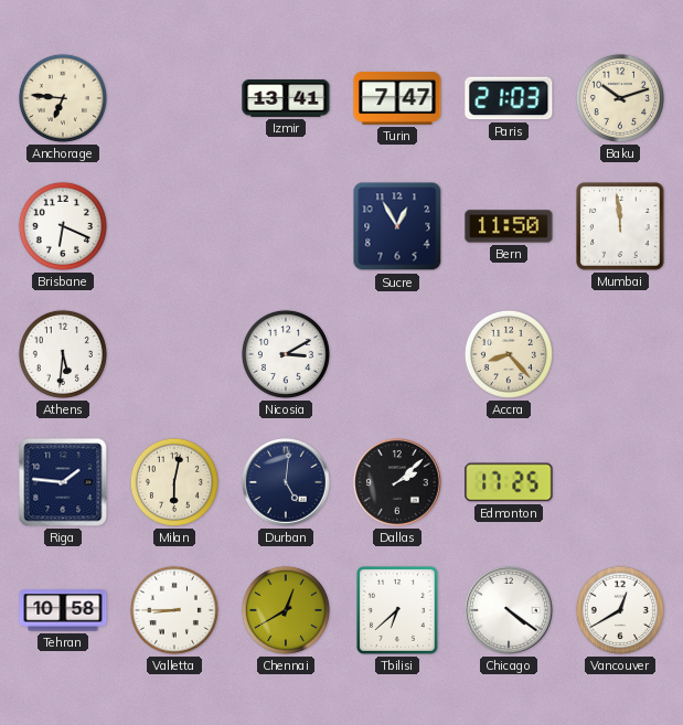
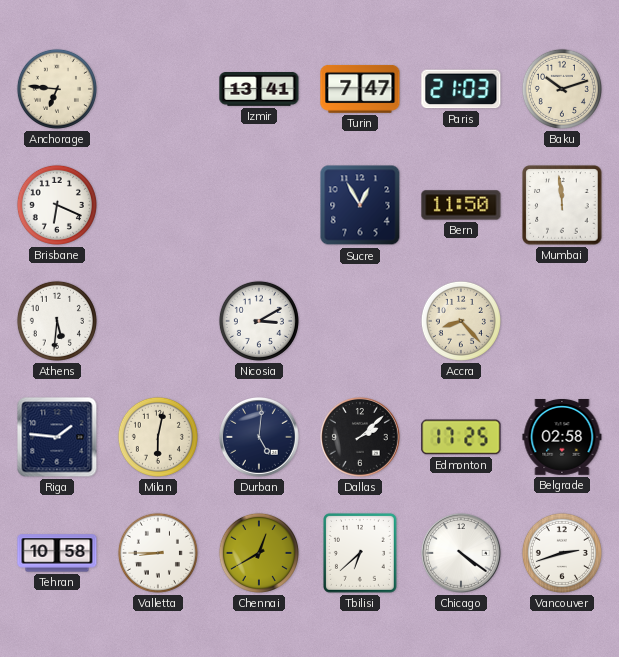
Belgrade: none -> 02:58 (562, 438)
Vancouver: 12:40 -> 2:42 (562, 553)
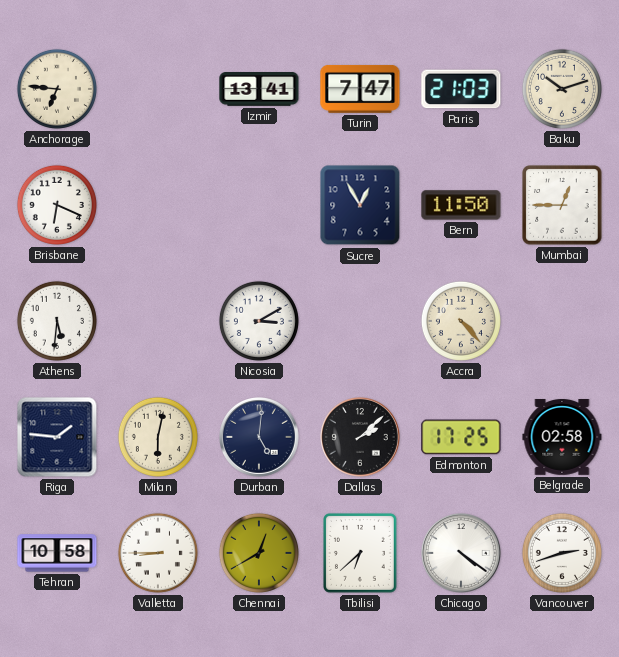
Mumbai: 11:59 -> 12:45 (562, 205)
Accra: 8:23 -> 4:23 (461, 321)
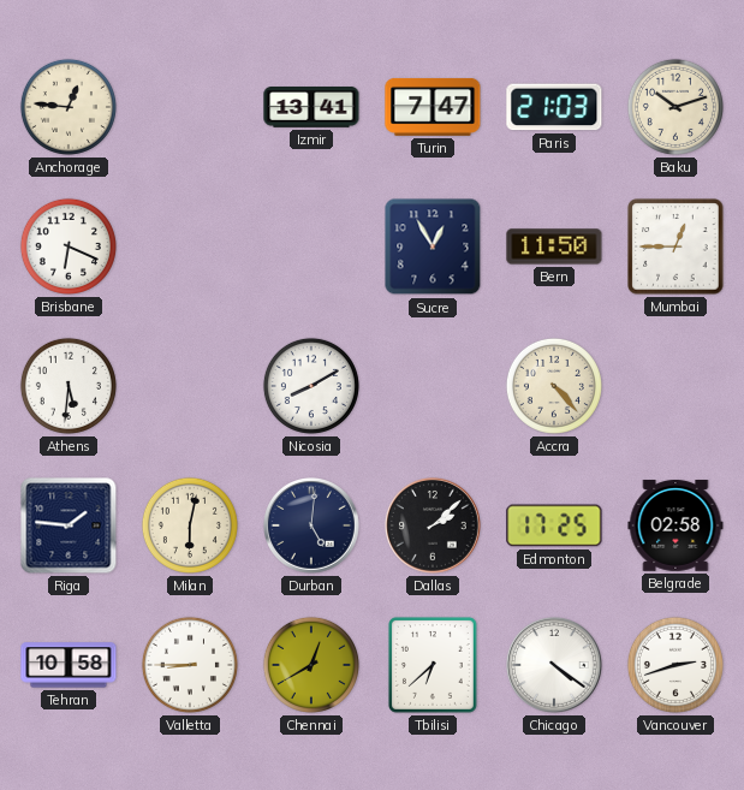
Anchorage: 6:46 -> 12:46 (69, 107)
Nicosia: 3:10 -> 8:10 (311, 386)
